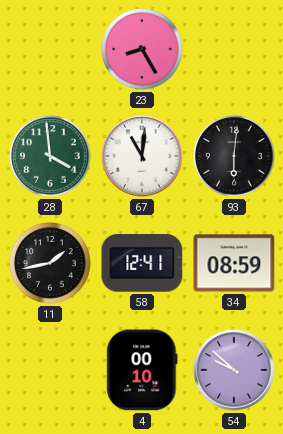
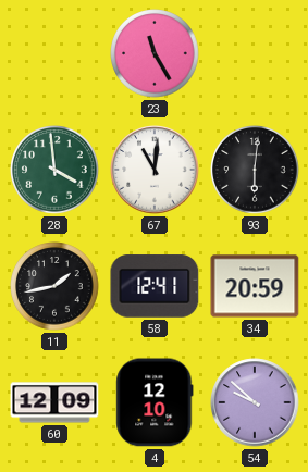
23: 8:25 -> 11:25 (155, 53)
34: 08:59 -> 20:59 (255, 286)
60: none -> 12:09 (54, 402)
4: 00:10 -> 12:10 (155, 402)
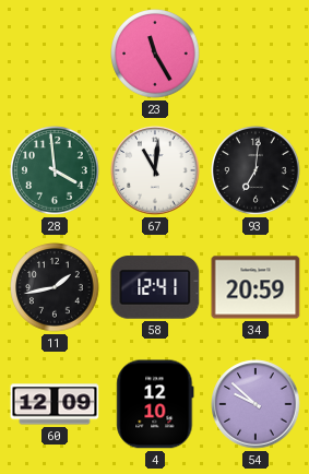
93: 6:01 -> 7:01 (255, 170)
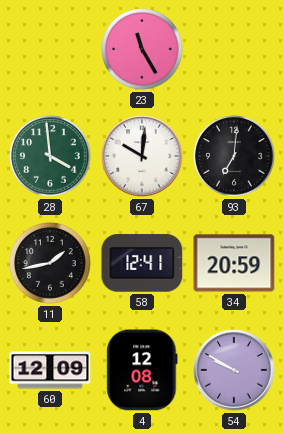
67: 11:01 -> 10:01 (142, 156)
4: 12:10 -> 12:08 (142, 370)
54: 9:52 -> 9:50 (234, 370)
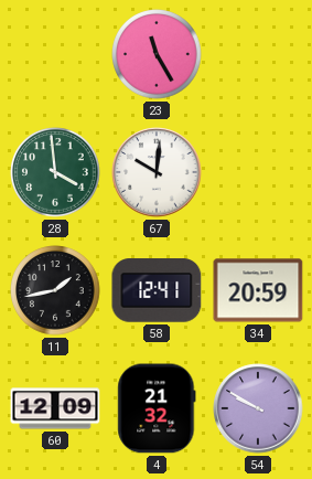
93: 7:01 -> none (234, 156)
4: 12:08 -> 21:32 (157, 408)
